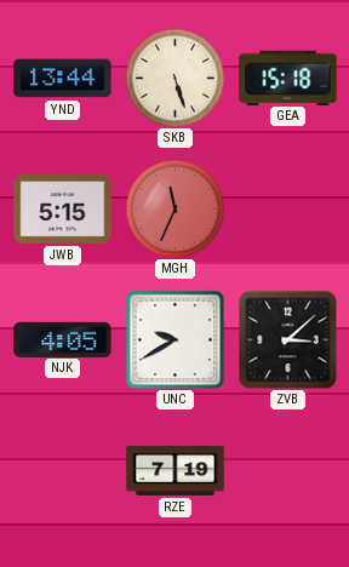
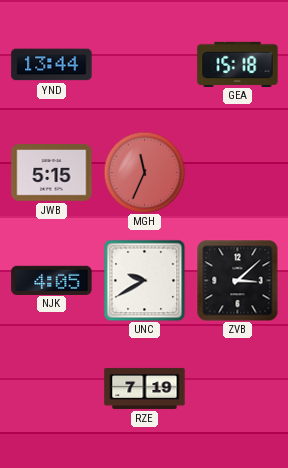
SKB: 5:27 -> none (174, 78)
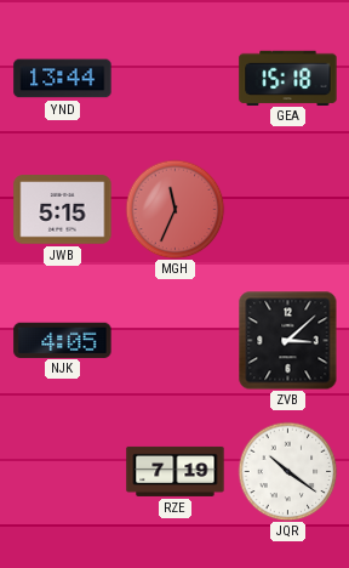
UNC: 9:40 -> none (144, 280)
JQR: none -> 10:21 (287, 471)
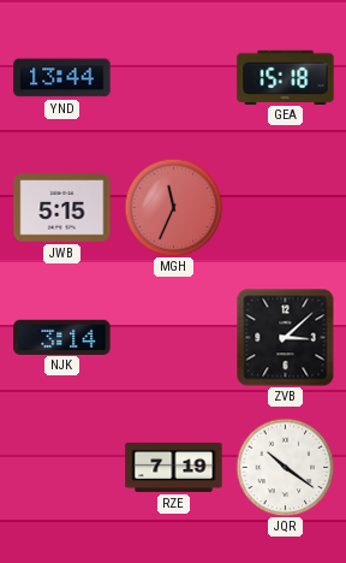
NJK: 4:05 -> 3:14 (62, 337)
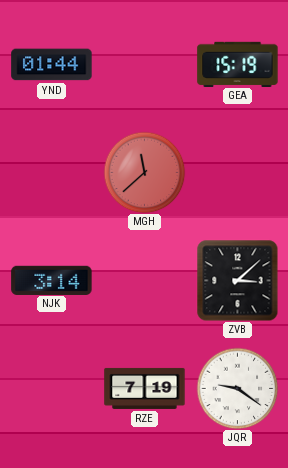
YND: 13:44 -> 01:44 (52, 65)
GEA: 15:18 -> 15:19 (238, 64)
JWB: 5:15 -> none (62, 208)
MGH: 11:34 -> 11:38 (144, 172)
JQR: 10:21 -> 9:21 (237, 388)
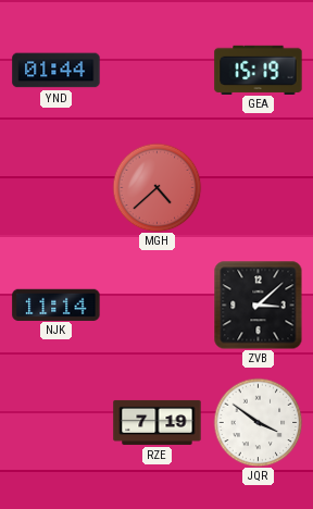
MGH: 11:38 -> 4:38 (156, 187)
NJK: 3:14 -> 11:14 (57, 305)
JQR: 9:21 -> 3:51 (258, 422)
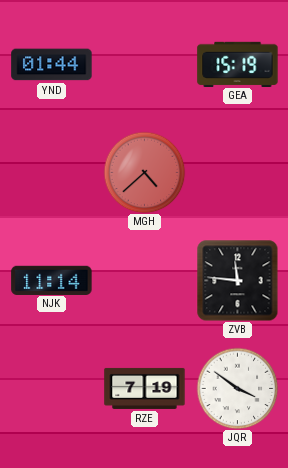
ZVB: 3:08 -> 11:46 (237, 280)
